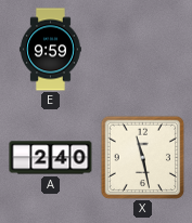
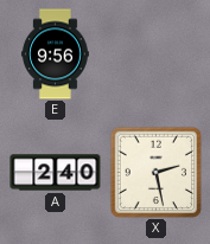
E: 9:59 -> 9:56 (56, 54)
X: 11:28 -> 2:28 (155, 172)
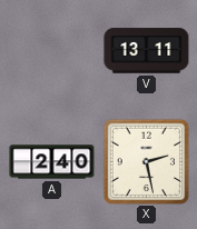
E: 9:56 -> none (56, 54)
V: none -> 13:11 (147, 51)
